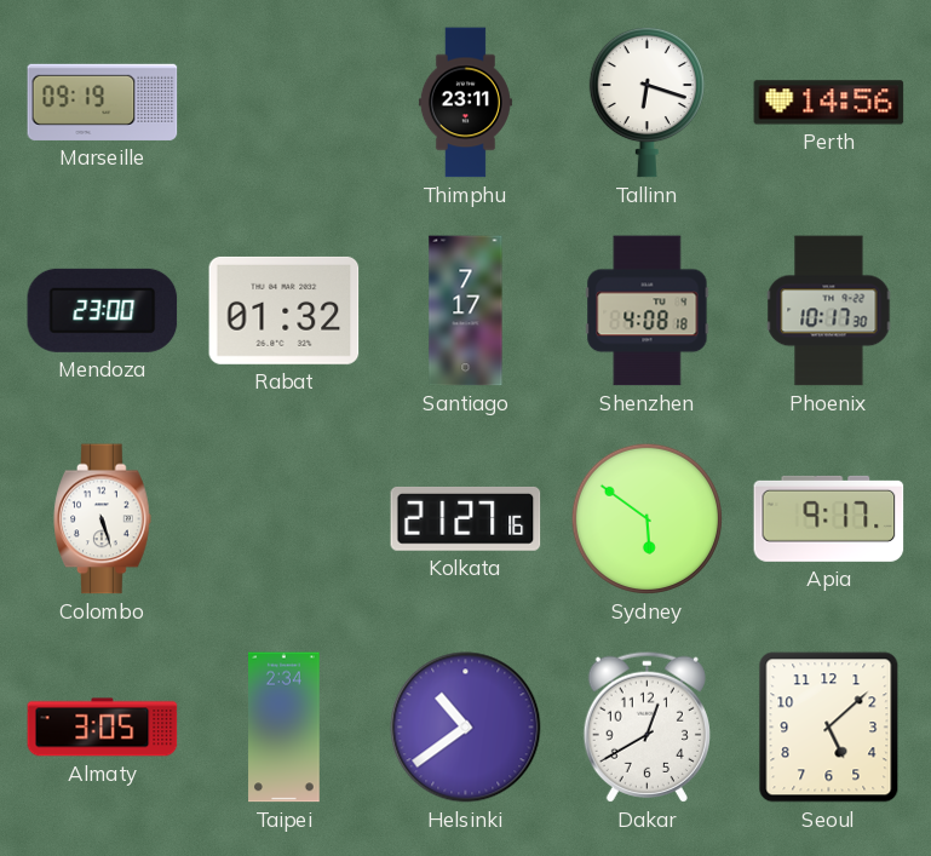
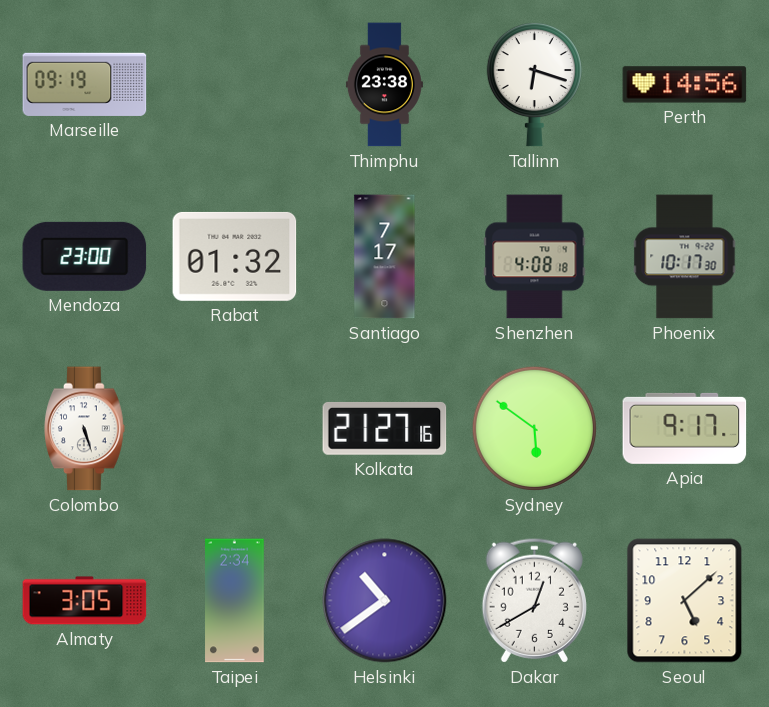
Thimphu: 23:11 -> 23:38 (384, 85)
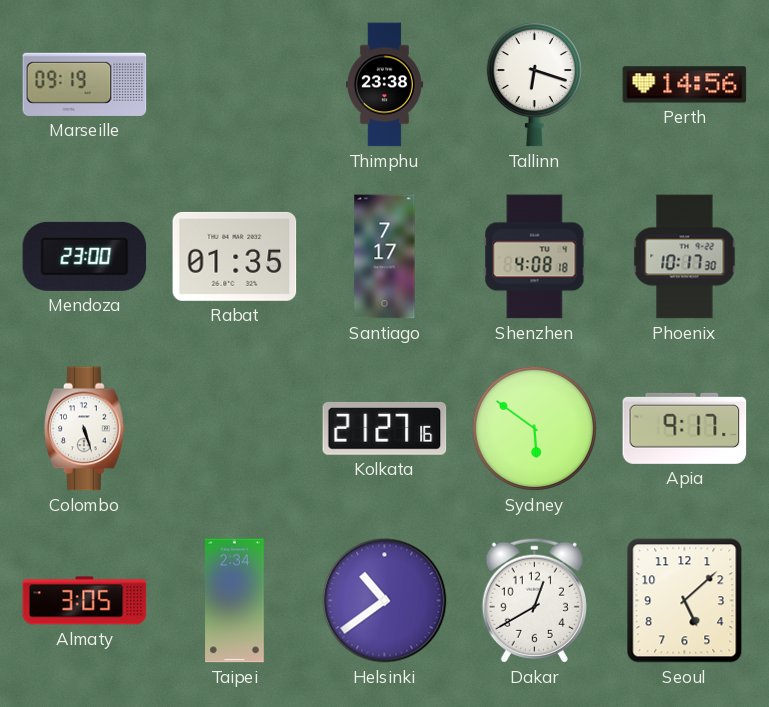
Rabat: 01:32 -> 01:35 (235, 256)
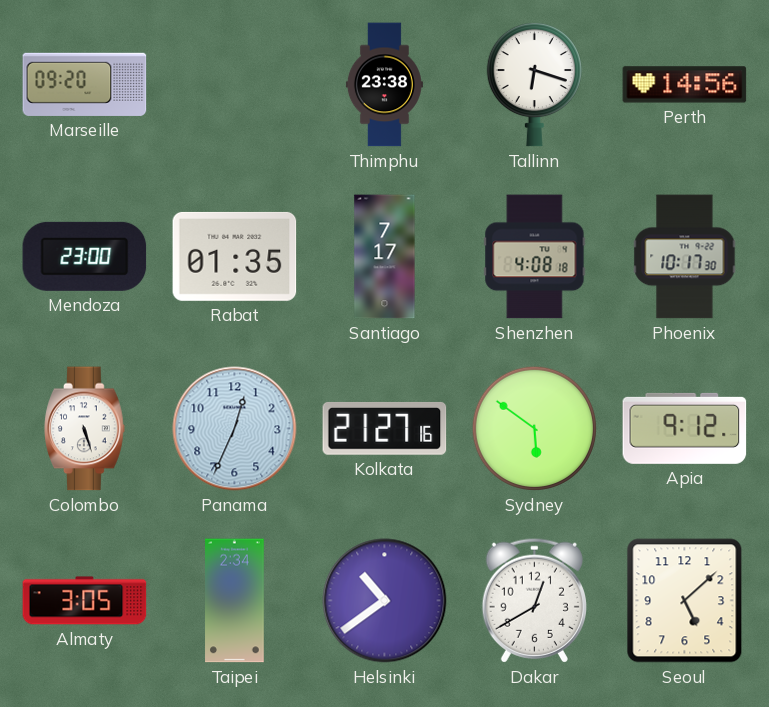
Marseille: 09:19 -> 09:20 (85, 84)
Panama: none -> 12:34 (235, 429)
Apia: 9:17 -> 9:12 (685, 428)
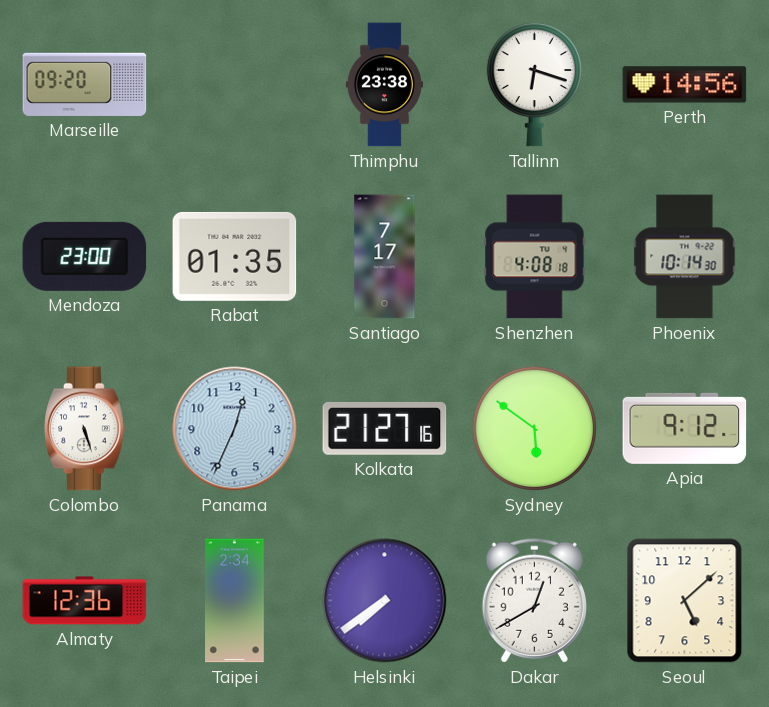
Phoenix: 10:17 -> 10:14 (685, 257)
Almaty: 3:05 -> 12:36 (85, 601)
Helsinki: 10:39 -> 7:39 (385, 601)
